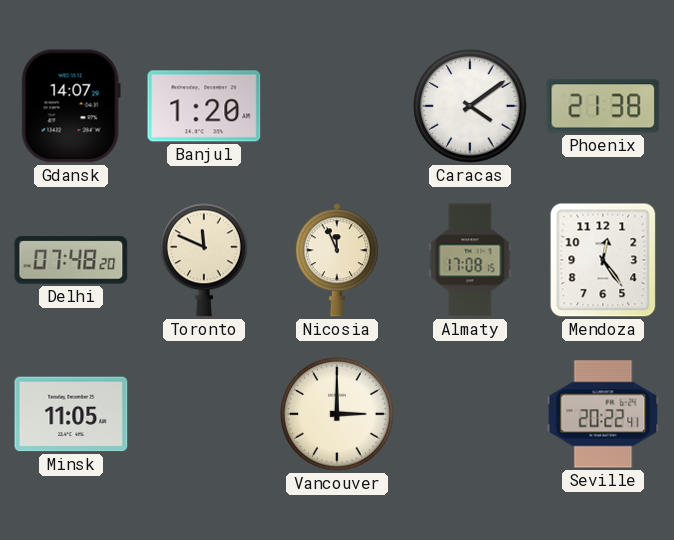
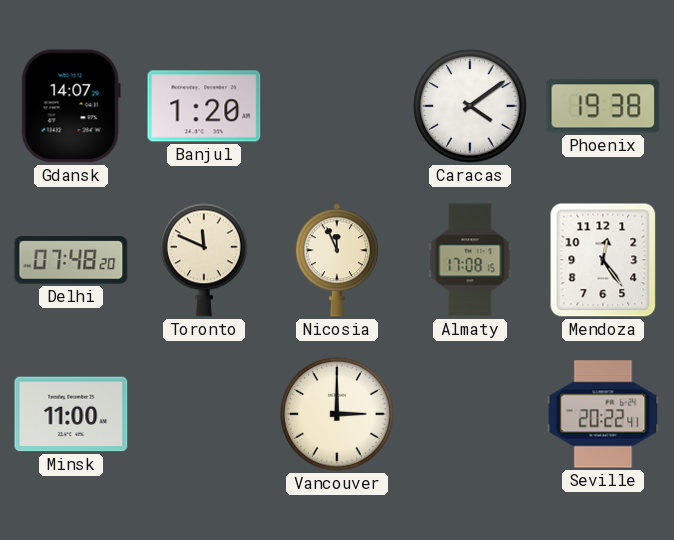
Phoenix: 21:38 -> 19:38 (603, 106)
Minsk: 11:05 -> 11:00 (71, 414)
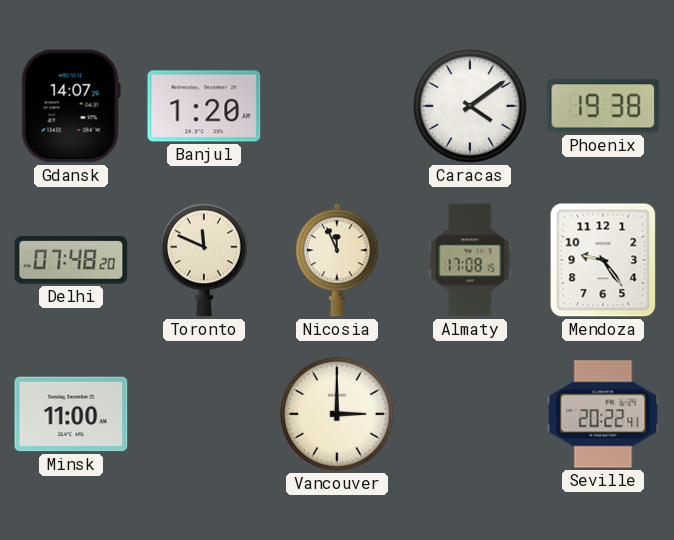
Mendoza: 12:24 -> 9:24 (603, 260)
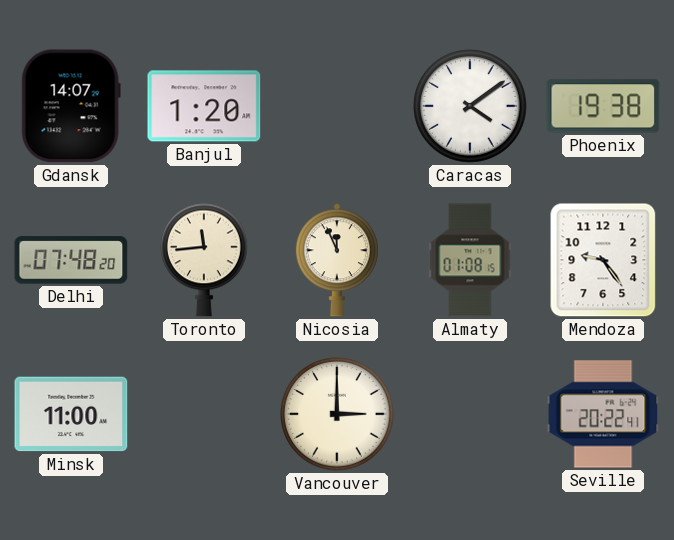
Toronto: 11:49 -> 11:44 (205, 260)
Almaty: 17:08 -> 01:08 (470, 260)
